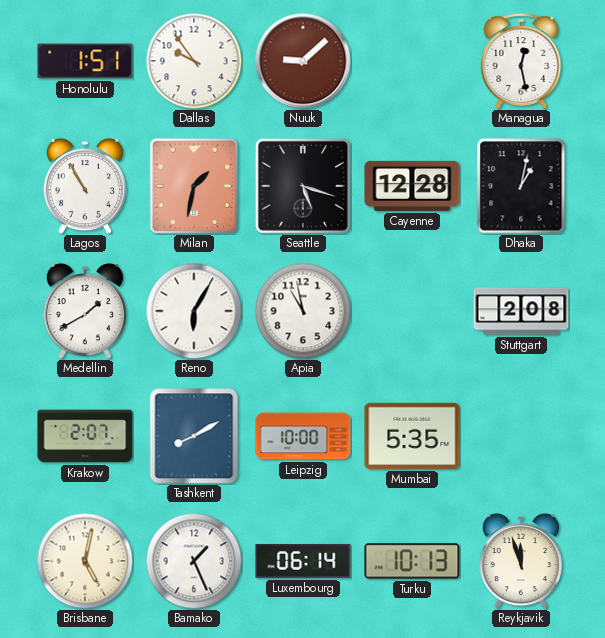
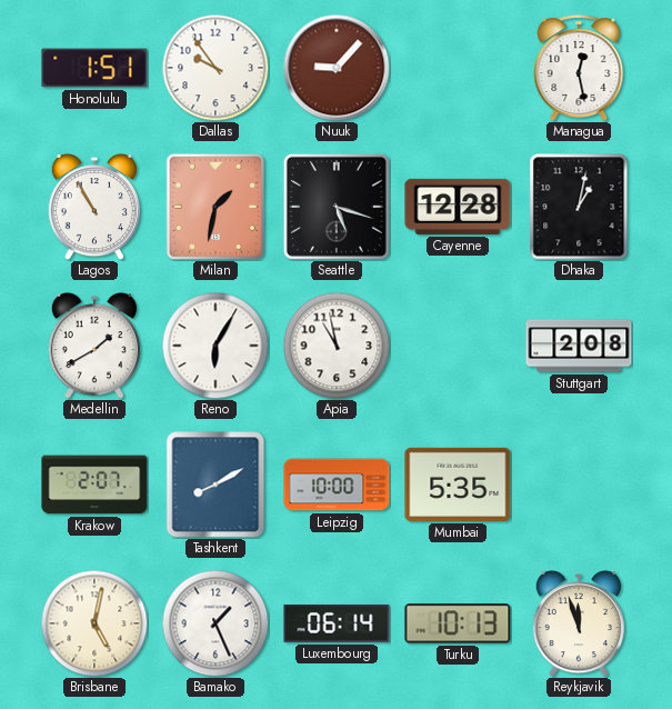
Nuuk: 9:08 -> 9:07 (337, 68)
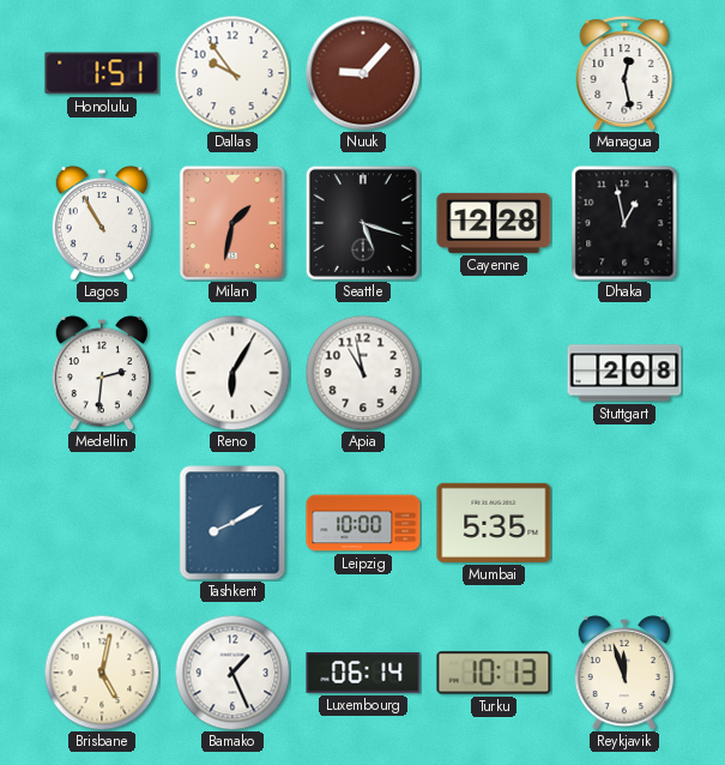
Dhaka: 1:02 -> 12:58 (624, 223)
Medellin: 1:40 -> 2:31 (102, 373)
Krakow: 2:07 -> none (94, 485)
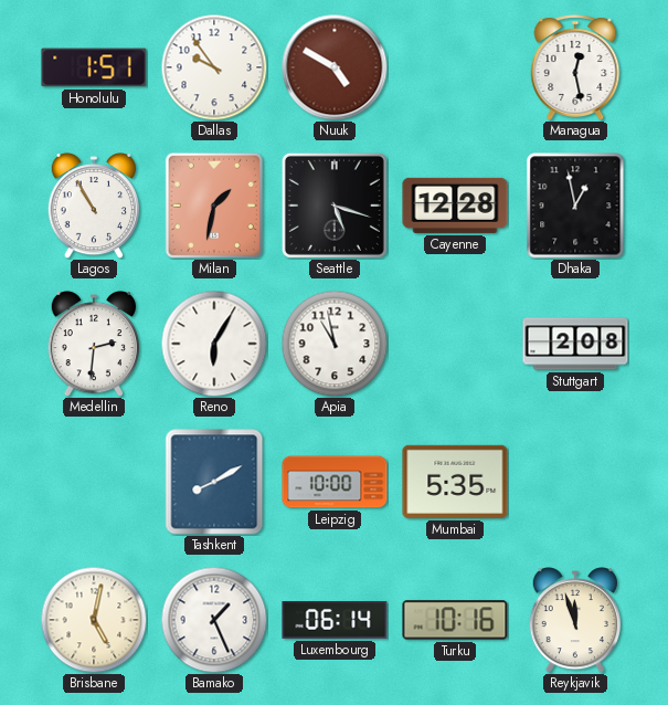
Nuuk: 9:07 -> 4:50 (335, 67)
Turku: 10:13 -> 10:16 (455, 620)
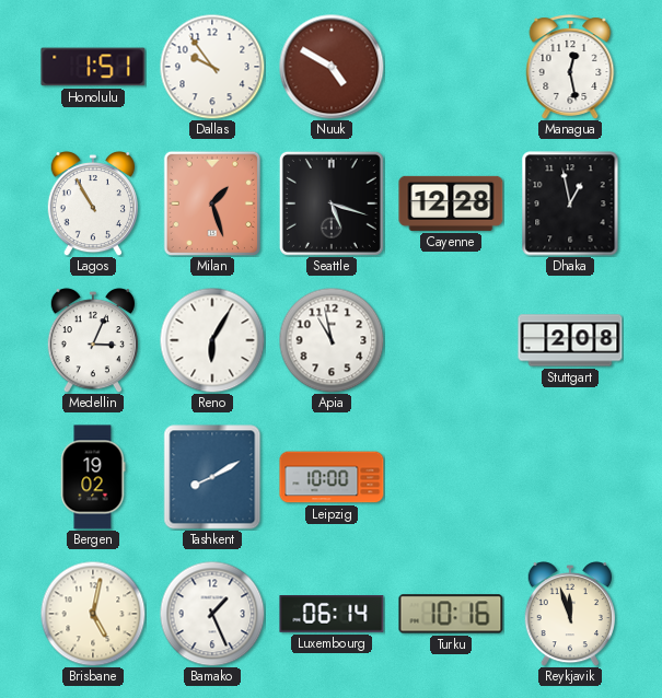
Milan: 1:32 -> 1:27 (211, 202)
Medellin: 2:31 -> 3:04 (93, 340)
Bergen: none -> 19:02 (93, 477)
Mumbai: 5:35 -> none (455, 482)
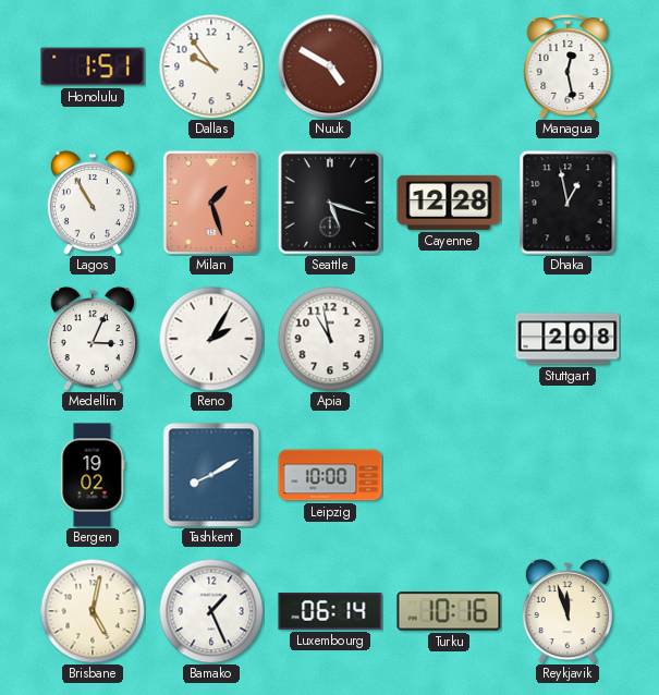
Reno: 6:05 -> 2:05 (211, 339)
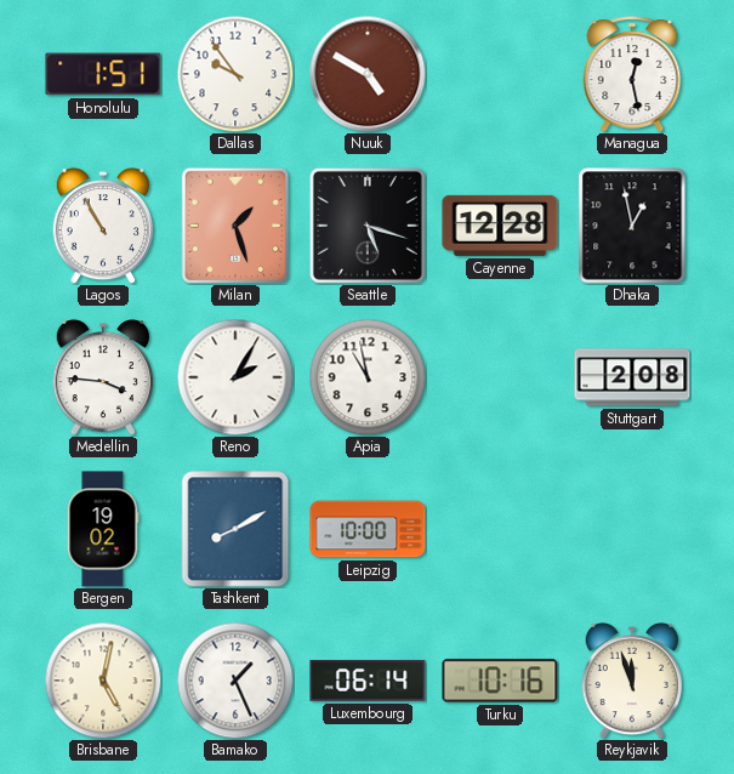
Medellin: 3:04 -> 3:46 (103, 377)
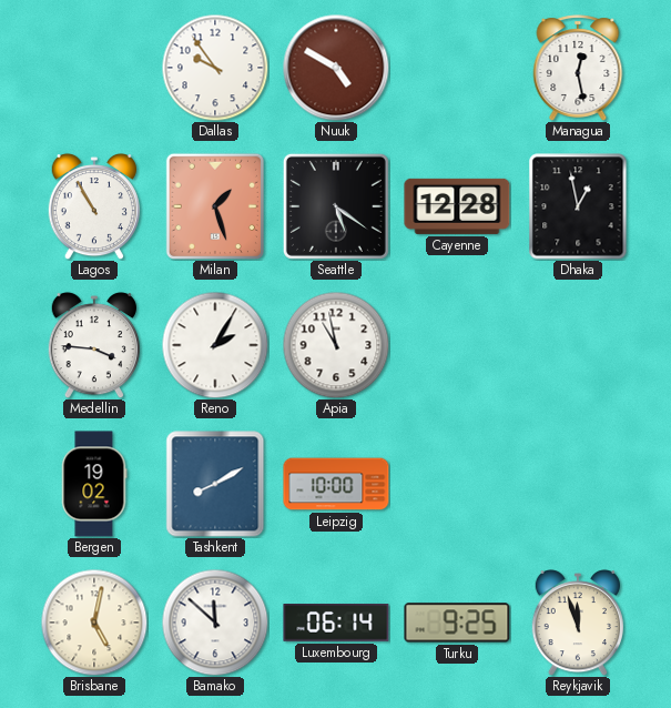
Honolulu: 1:51 -> none (103, 74)
Seattle: 5:18 -> 5:21 (336, 206)
Stuttgart: 2:08 -> none (632, 377)
Bamako: 1:26 -> 11:52 (215, 623)
Turku: 10:16 -> 9:25 (457, 623)
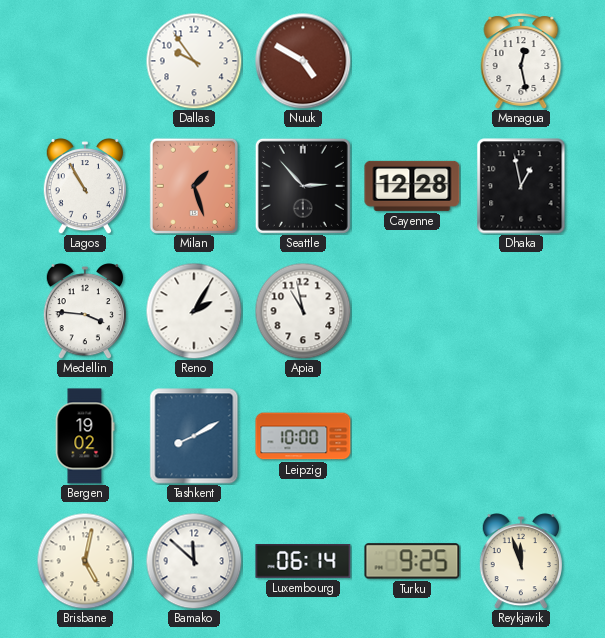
Seattle: 5:21 -> 2:53 (303, 186)
